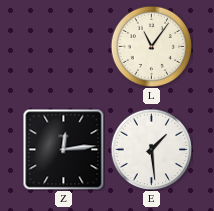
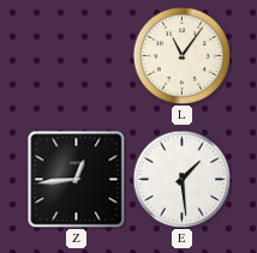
Z: 12:14 -> 12:44 (76, 179)
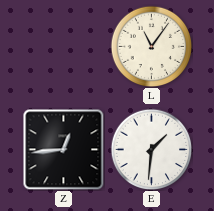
E: 1:29 -> 1:31 (151, 149)
